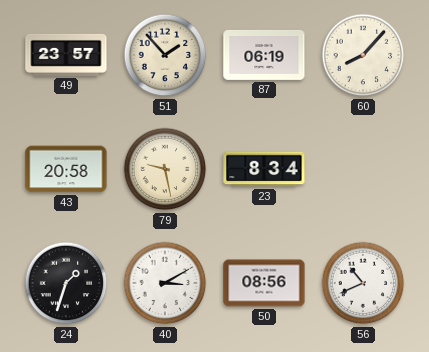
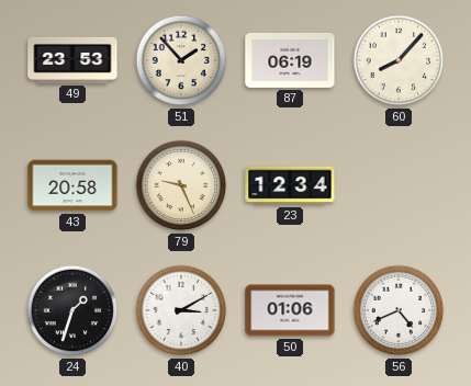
49: 23:57 -> 23:53 (72, 60)
79: 9:28 -> 9:26 (181, 185)
23: 8:34 -> 12:34 (290, 185)
50: 08:56 -> 01:06 (290, 310)
56: 10:41 -> 4:41 (399, 310)
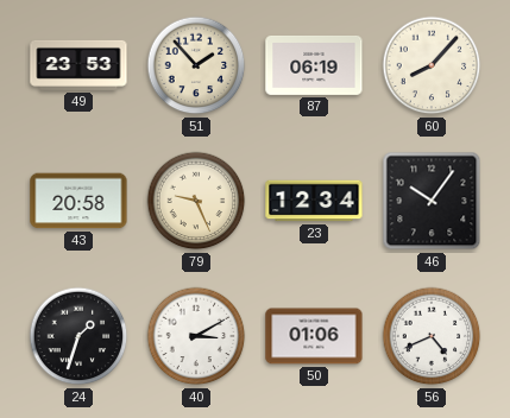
46: none -> 10:06 (432, 201)
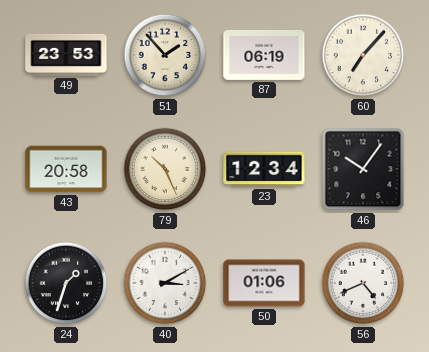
60: 8:07 -> 7:07 (363, 55)
79: 9:26 -> 10:26 (165, 169)
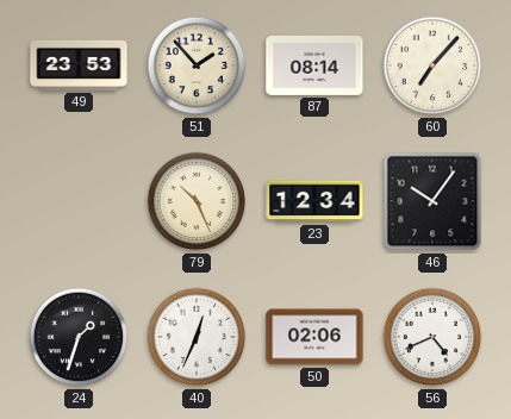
87: 06:19 -> 08:14 (314, 65)
43: 20:58 -> none (66, 169)
40: 3:10 -> 12:34 (197, 337)
50: 01:06 -> 02:06 (314, 337)
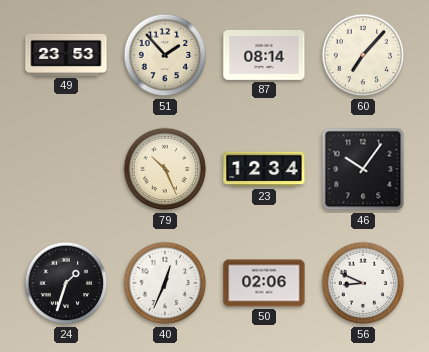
56: 4:41 -> 8:49 (363, 283)
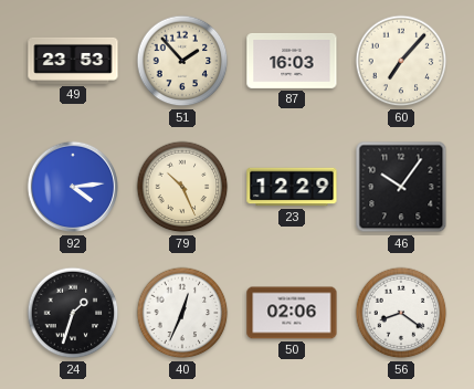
87: 08:14 -> 16:03 (292, 61)
92: none -> 4:14 (73, 187)
23: 12:34 -> 12:29 (292, 187)
56: 8:49 -> 8:21 (401, 313)
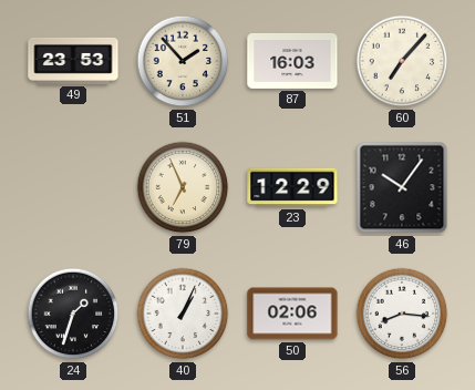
92: 4:14 -> none (73, 187)
79: 10:26 -> 6:56 (183, 187)
40: 12:34 -> 1:04 (183, 314)
56: 8:21 -> 8:16 (402, 314)
